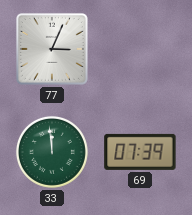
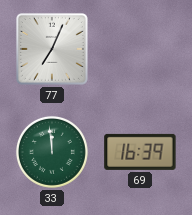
77: 3:04 -> 7:04 (52, 49)
69: 07:39 -> 16:39 (140, 152)
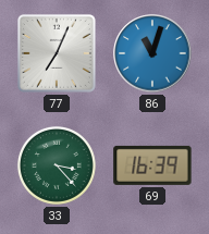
86: none -> 11:03 (152, 53)
33: 11:59 -> 3:23 (57, 165)
